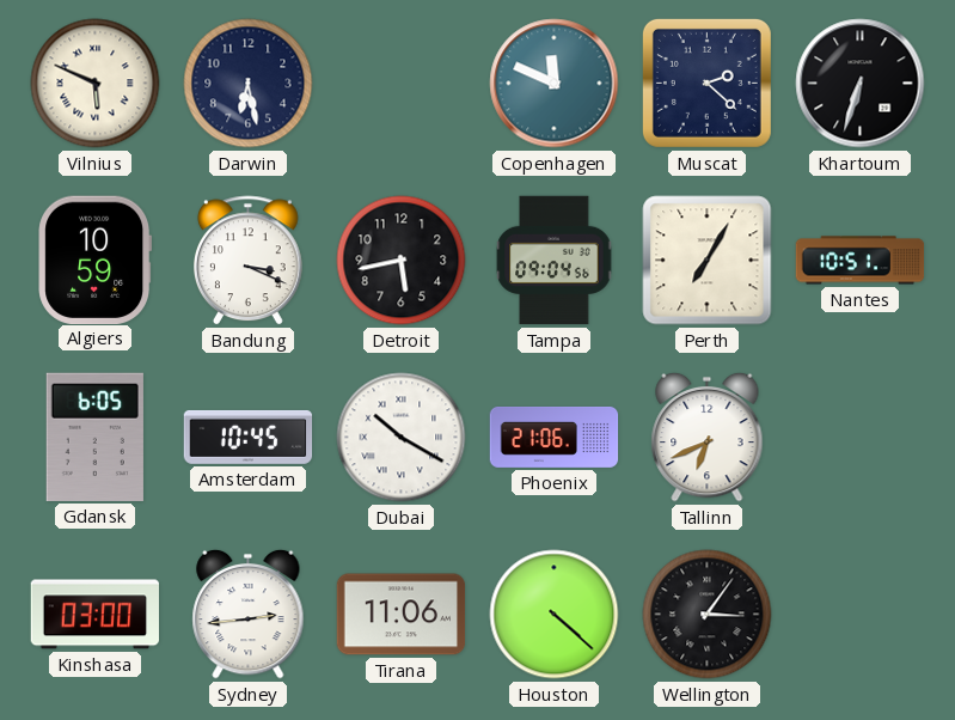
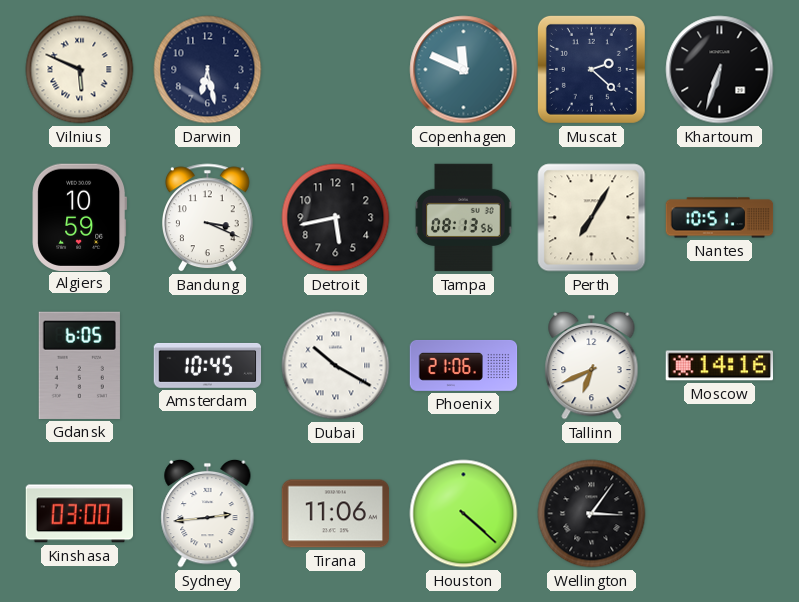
Tampa: 09:04 -> 08:13 (464, 218)
Moscow: none -> 14:16 (719, 366)
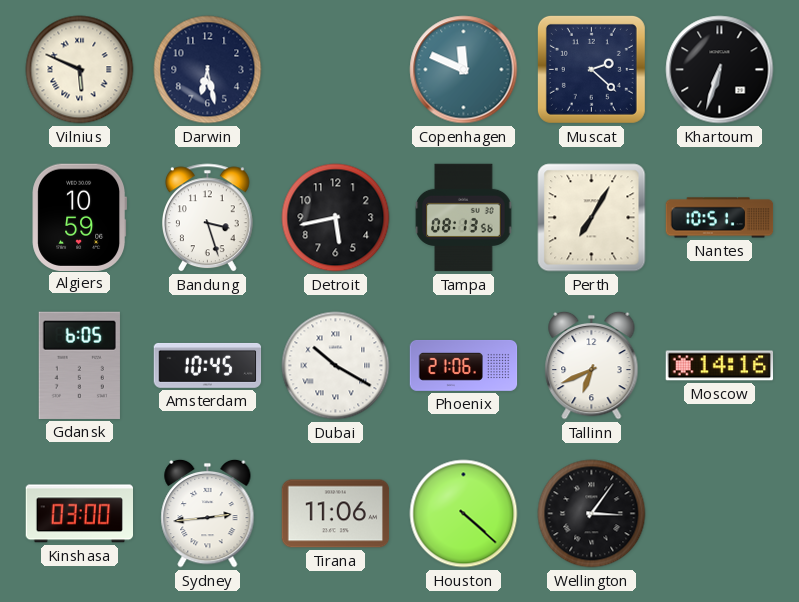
Bandung: 3:19 -> 3:27 (208, 218)
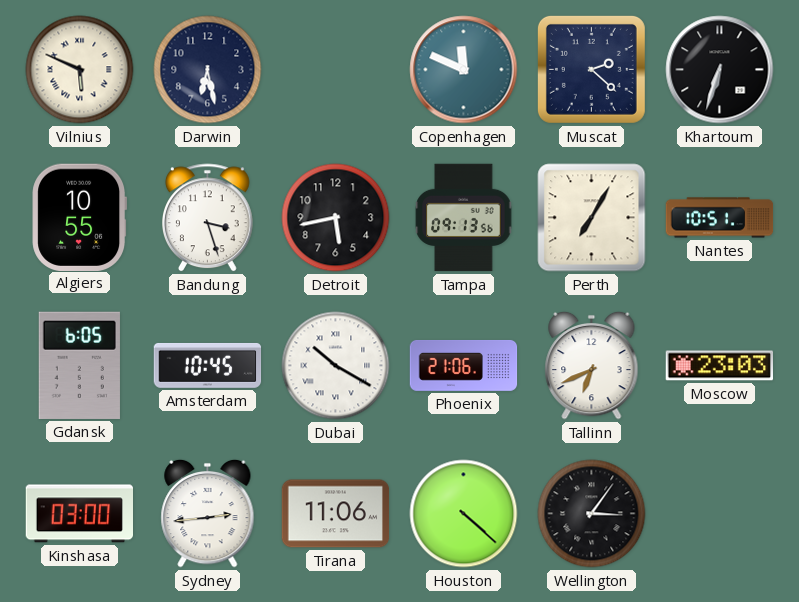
Algiers: 10:59 -> 10:55 (80, 217)
Tampa: 08:13 -> 09:13 (464, 218)
Moscow: 14:16 -> 23:03 (719, 366)
